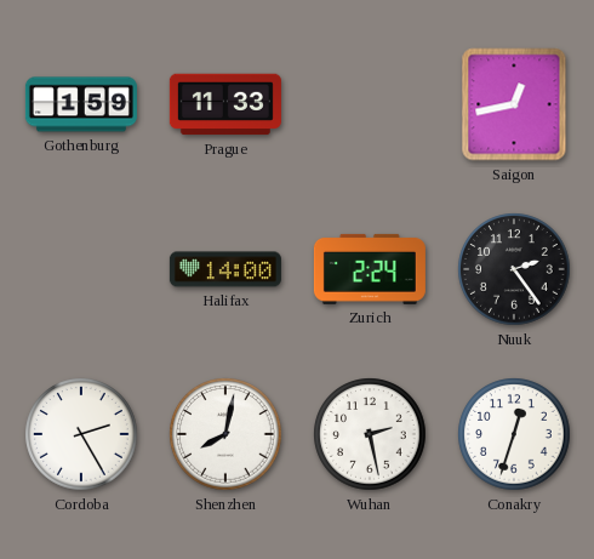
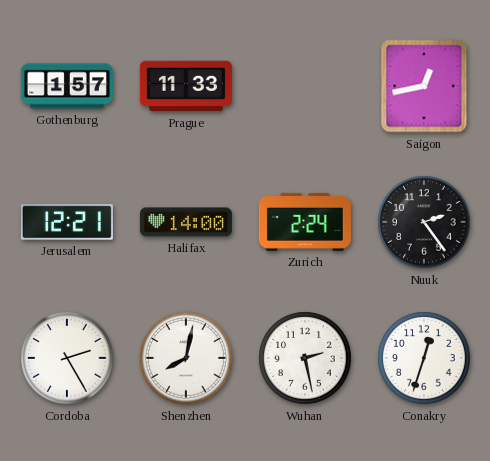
Gothenburg: 1:59 -> 1:57 (67, 86)
Jerusalem: none -> 12:21 (67, 222)
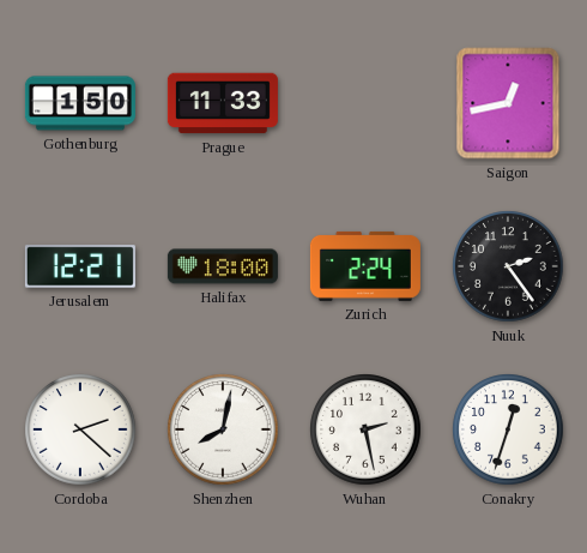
Gothenburg: 1:57 -> 1:50 (80, 103)
Halifax: 14:00 -> 18:00 (223, 266)
Cordoba: 2:25 -> 2:22 (80, 429)
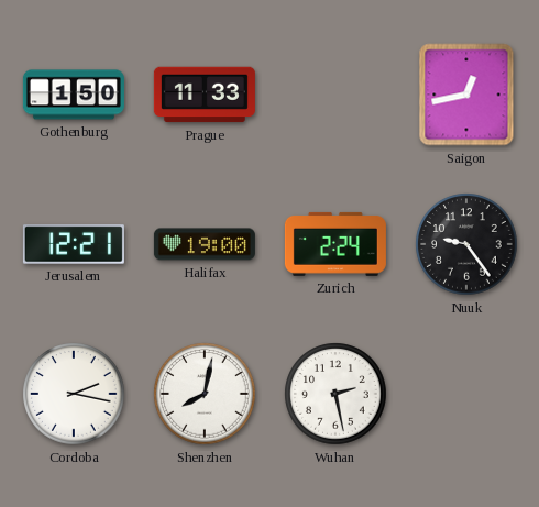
Halifax: 18:00 -> 19:00 (205, 244)
Nuuk: 2:24 -> 9:24 (466, 244)
Cordoba: 2:22 -> 2:17 (74, 394)
Conakry: 12:33 -> none (508, 429)
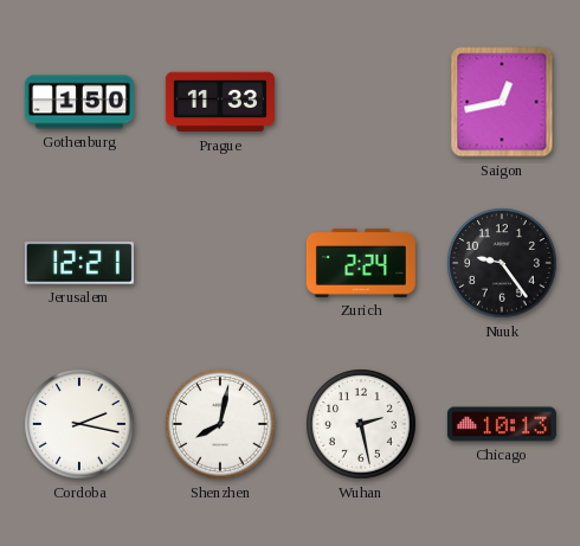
Halifax: 19:00 -> none (205, 244)
Chicago: none -> 10:13 (502, 424)
